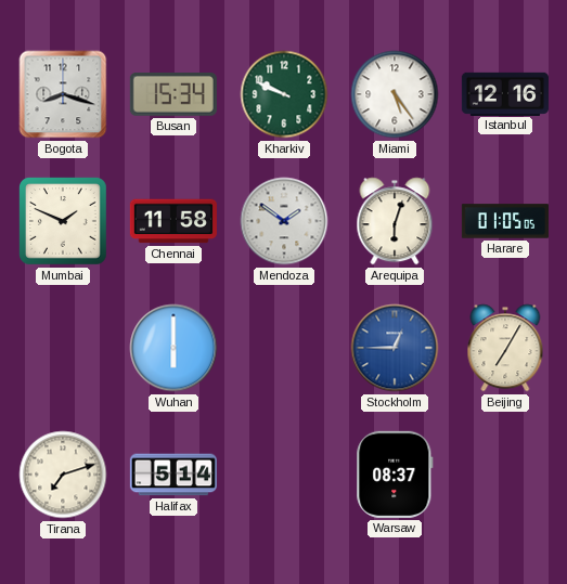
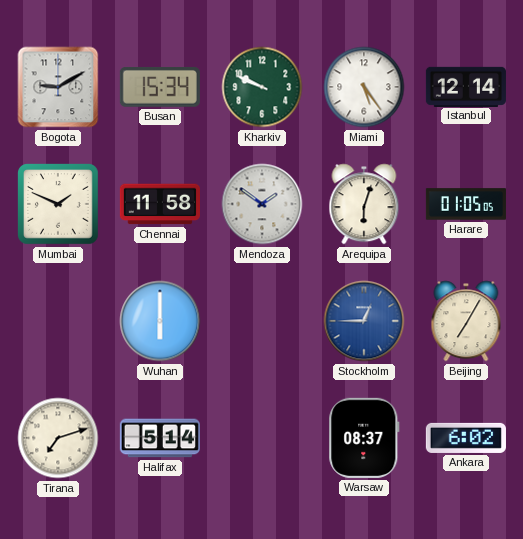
Bogota: 8:18 -> 9:10 (58, 87)
Istanbul: 12:16 -> 12:14 (466, 86)
Ankara: none -> 6:02 (466, 438)
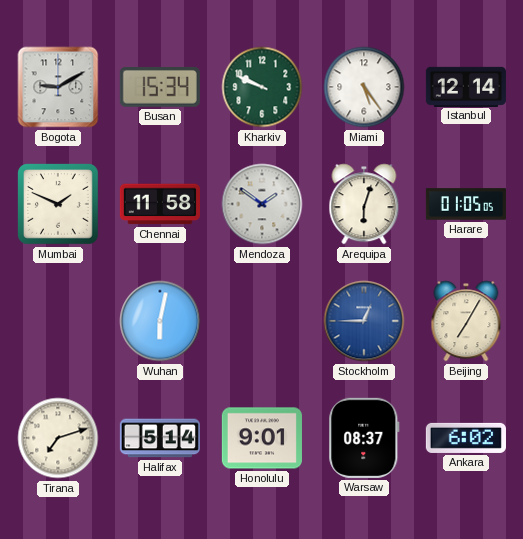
Wuhan: 6:00 -> 6:02 (160, 321)
Honolulu: none -> 9:01 (262, 438)
